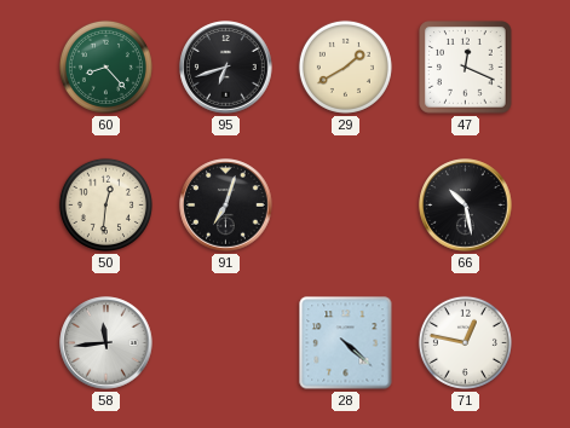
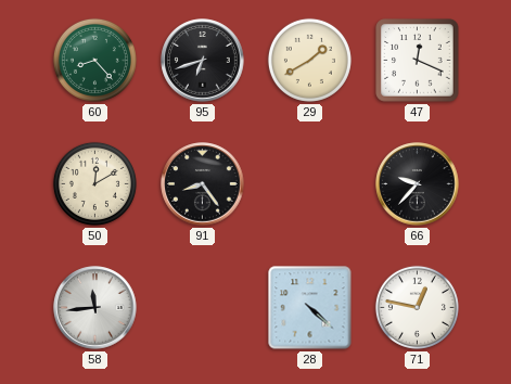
50: 12:31 -> 12:10 (94, 183)
91: 7:03 -> 8:24 (203, 184)
66: 10:28 -> 9:37 (418, 184)
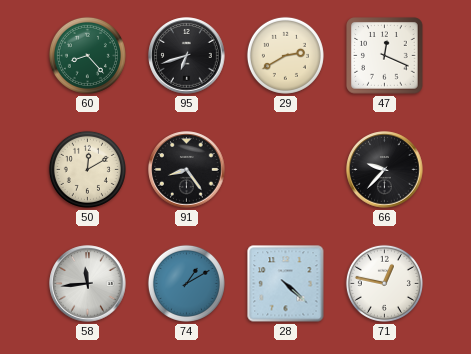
29: 1:40 -> 2:40 (285, 55)
74: none -> 1:10 (186, 283)
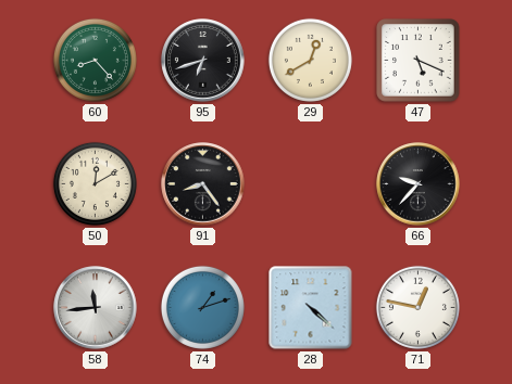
29: 2:40 -> 12:40 (310, 60)
47: 12:19 -> 5:19 (419, 61)
74: 1:10 -> 1:12 (202, 307)
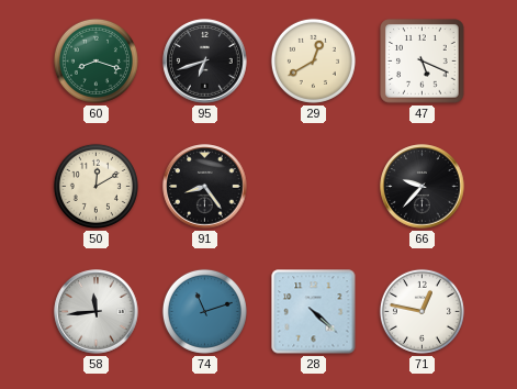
60: 8:23 -> 8:18 (95, 60)
74: 1:12 -> 11:12 (204, 311)
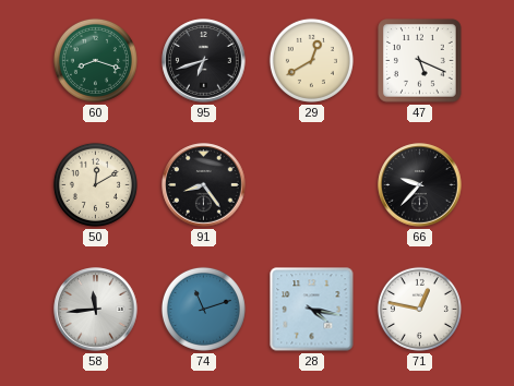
28: 4:22 -> 4:17 (312, 310)
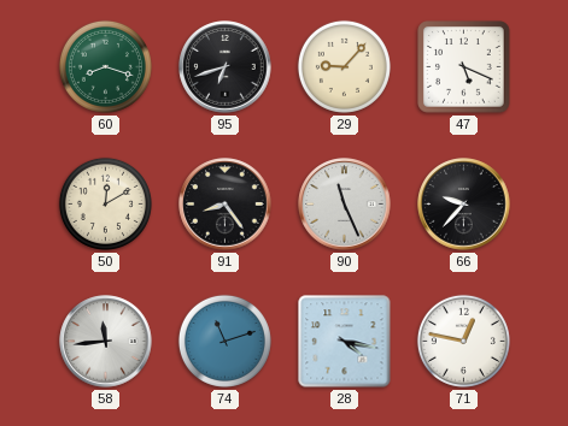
29: 12:40 -> 9:07 (344, 66)
90: none -> 11:26 (345, 205)
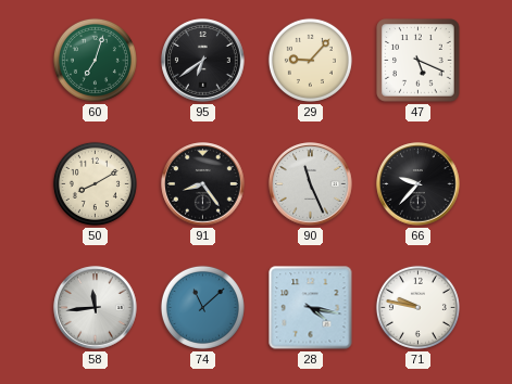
60: 8:18 -> 7:03 (95, 60)
95: 6:42 -> 6:39 (203, 61)
50: 12:10 -> 8:10 (95, 183)
74: 11:12 -> 11:08 (202, 307)
71: 12:47 -> 9:47 (417, 307)
